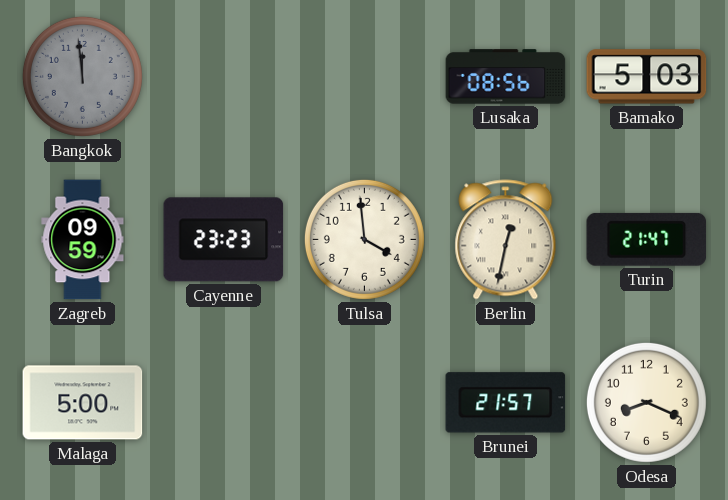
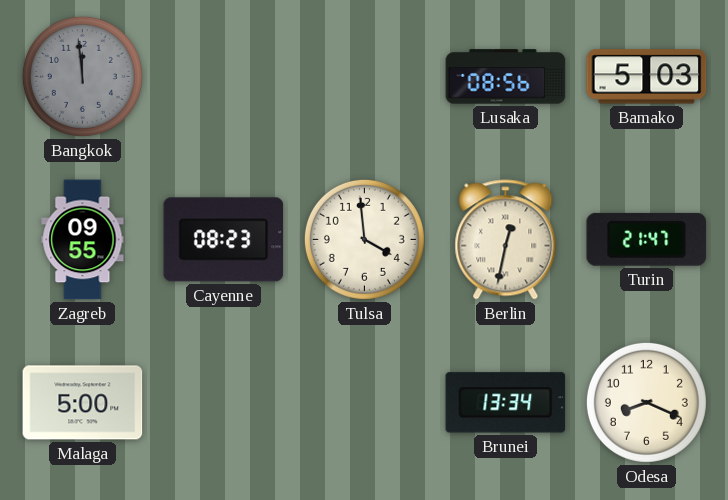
Zagreb: 09:59 -> 09:55 (83, 240)
Cayenne: 23:23 -> 08:23 (224, 240)
Brunei: 21:57 -> 13:34 (506, 403)
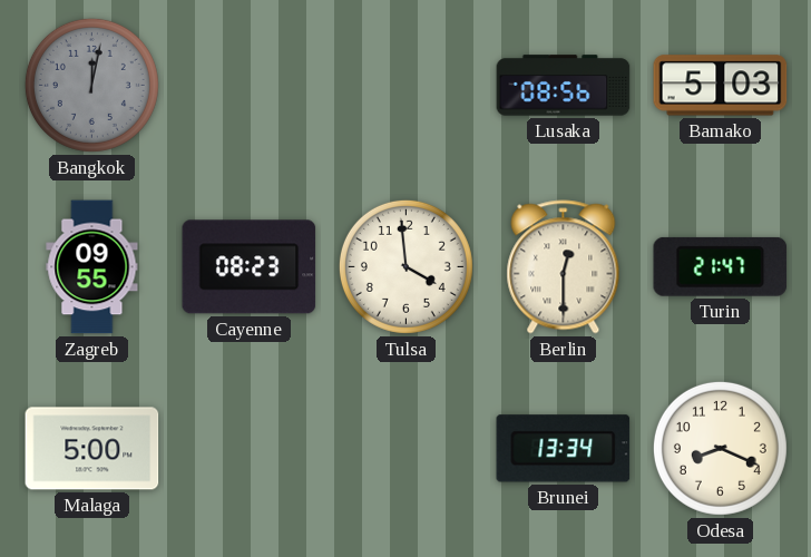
Bangkok: 11:59 -> 12:02 (91, 85)
Berlin: 12:32 -> 12:30 (564, 267)
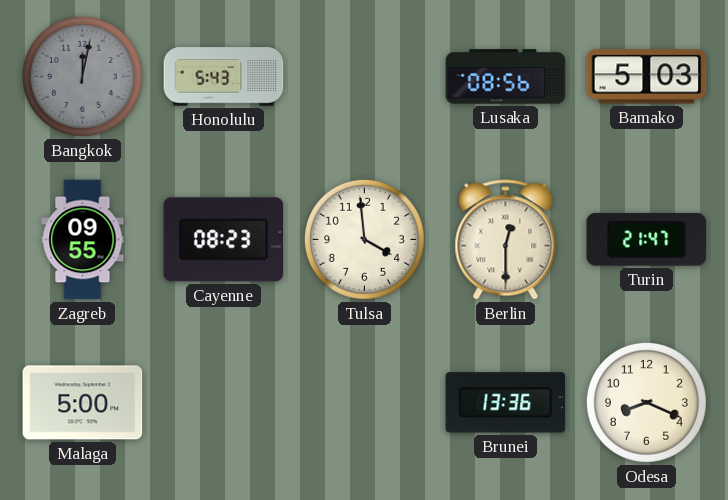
Honolulu: none -> 5:43 (224, 77)
Brunei: 13:34 -> 13:36 (506, 403)
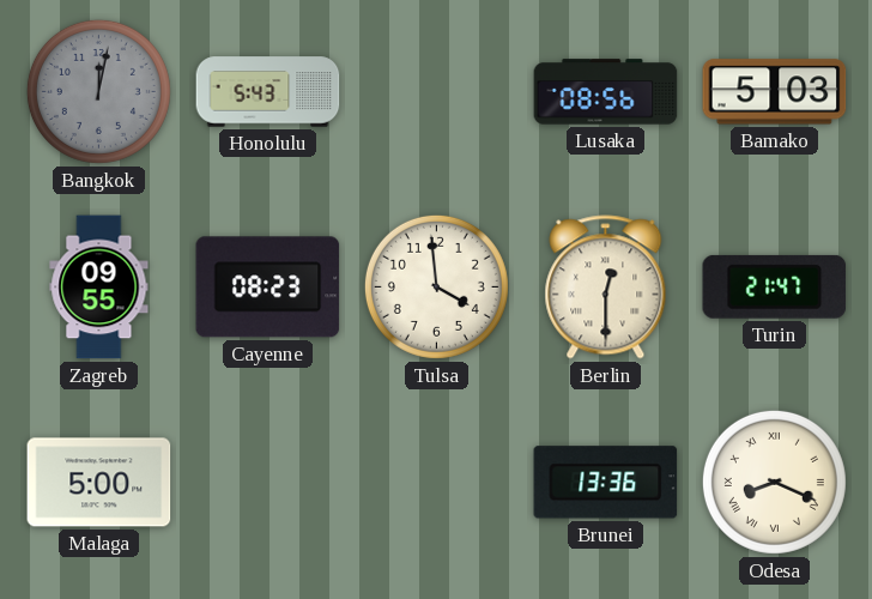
Odesa numerals: Arabic -> Roman (774, 482)
